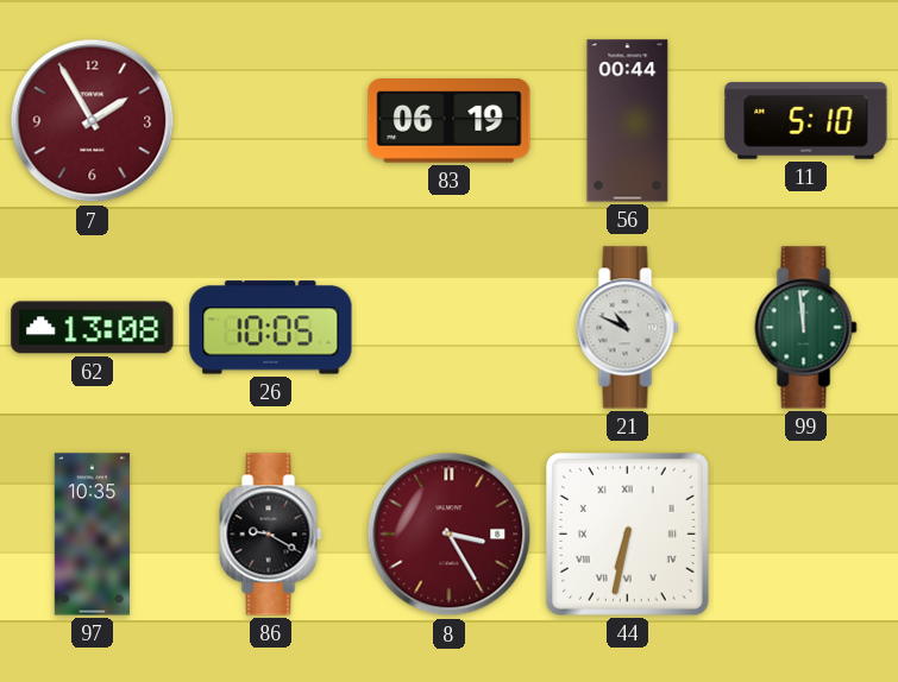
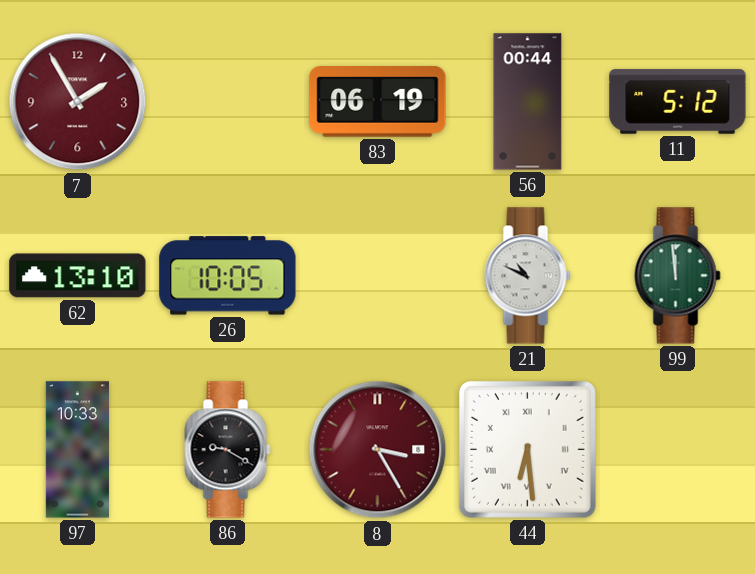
11: 5:10 -> 5:12 (678, 102)
62: 13:08 -> 13:10 (78, 276)
97: 10:35 -> 10:33 (77, 450)
44: 6:32 -> 6:29 (527, 449)
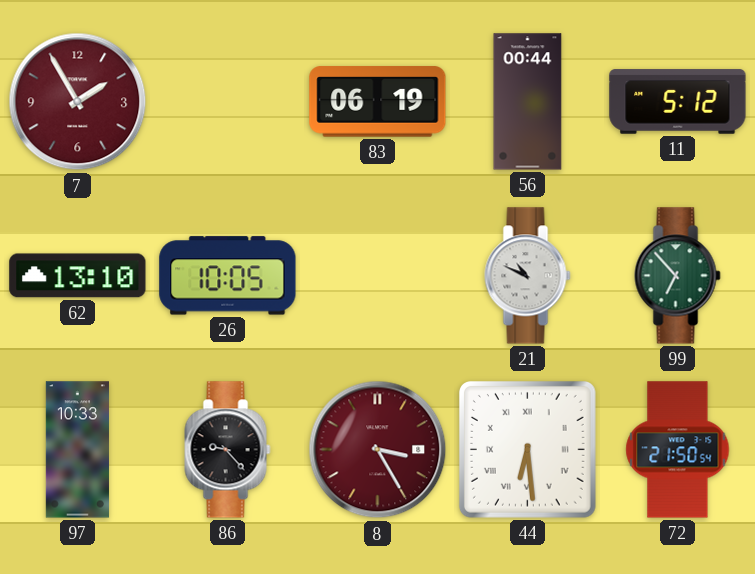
99: 11:59 -> 6:53 (678, 276)
86: 9:20 -> 9:23 (228, 450)
72: none -> 21:50 (678, 450)
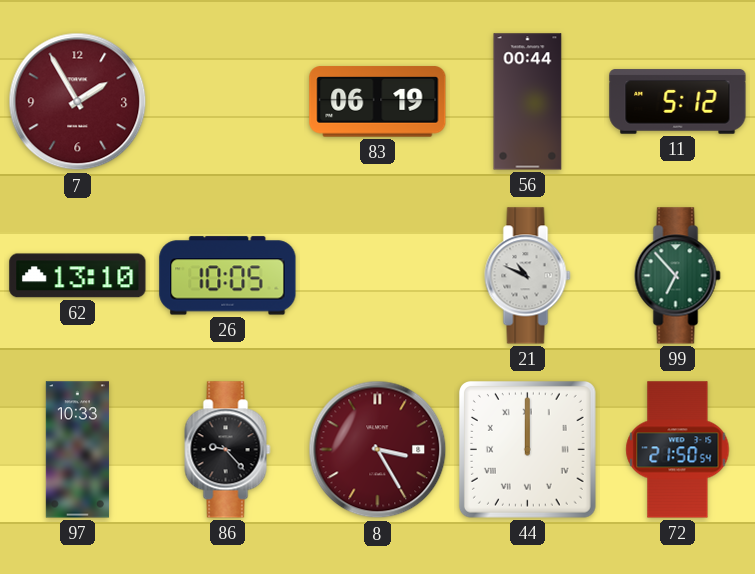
44: 6:29 -> 12:00 (527, 449)
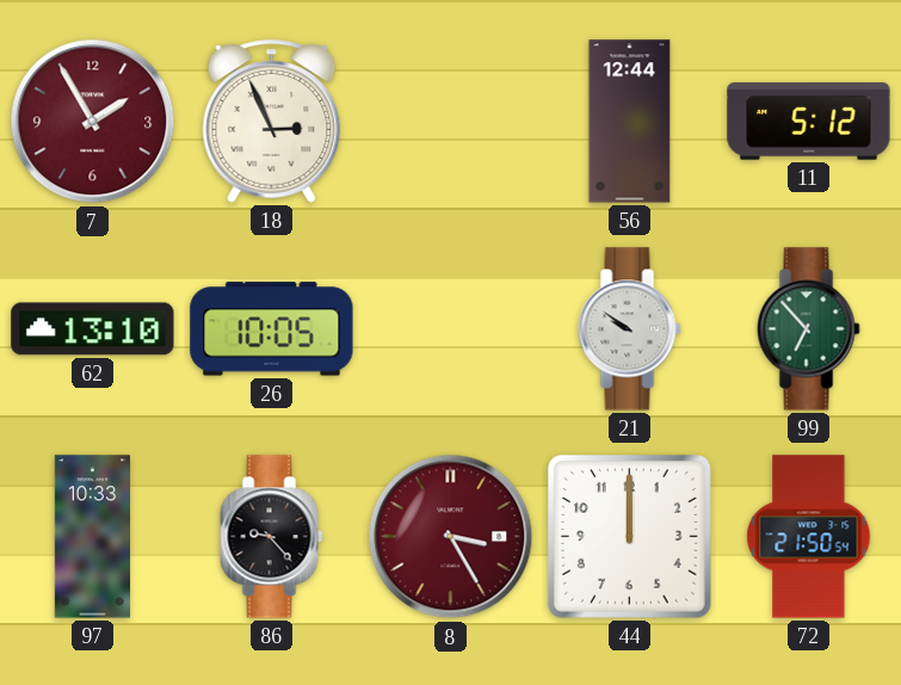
18: none -> 2:56 (272, 122)
83: 06:19 -> none (378, 102)
56: 00:44 -> 12:44 (630, 122)
21: 10:49 -> 9:51 (630, 329)
44 numerals: Roman -> Arabic (629, 536)
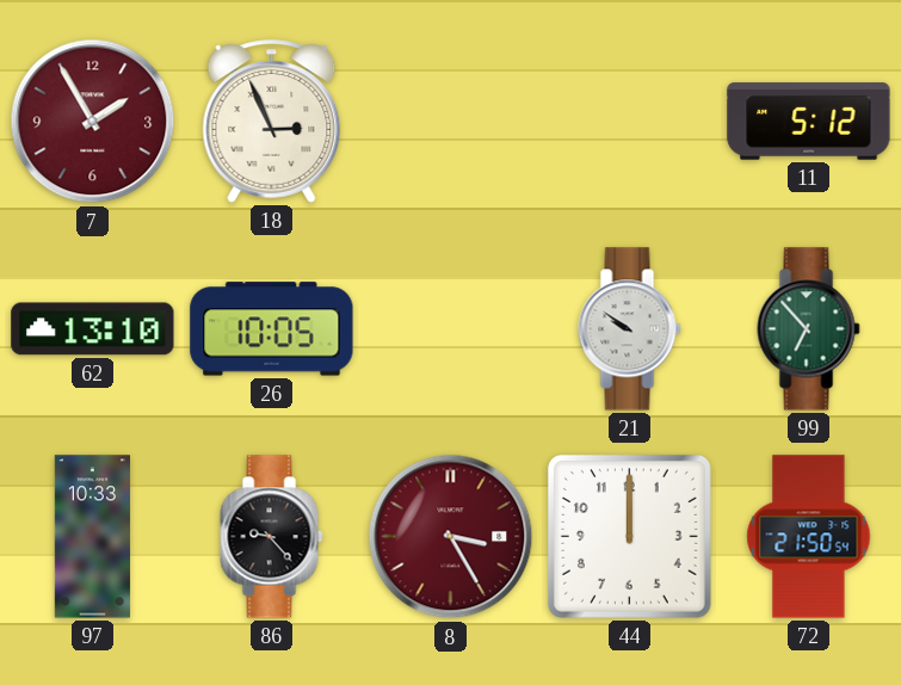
56: 12:44 -> none (630, 122)
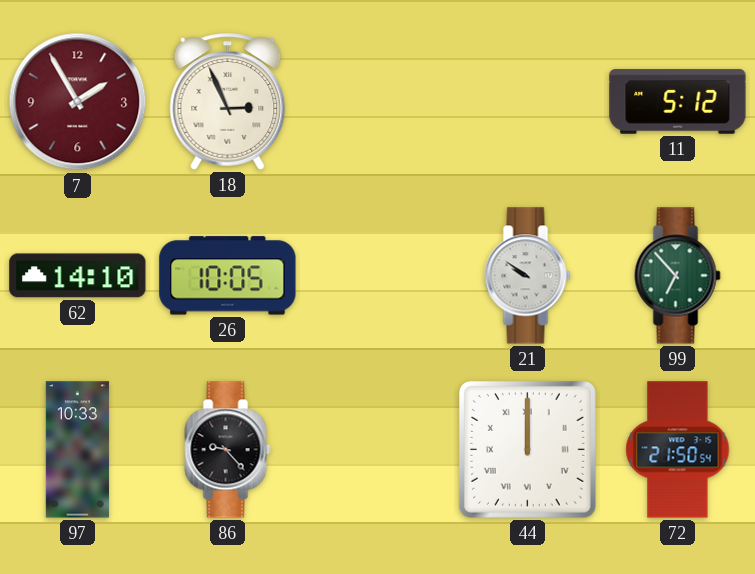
62: 13:10 -> 14:10 (78, 276)
8: 3:25 -> none (451, 537)
44 numerals: Arabic -> Roman (527, 449)
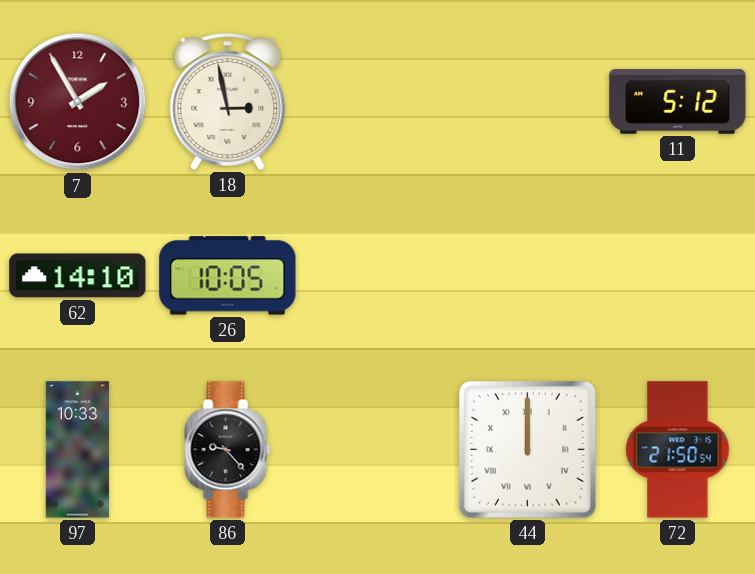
18: 2:56 -> 2:58 (228, 102)
21: 9:51 -> none (528, 276)
99: 6:53 -> none (678, 276)
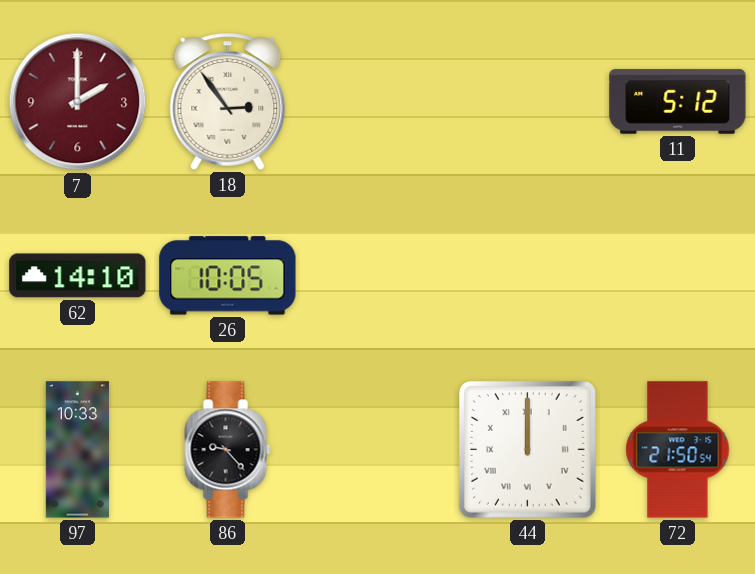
7: 1:55 -> 2:00 (78, 102)
18: 2:58 -> 2:54 (228, 102)
